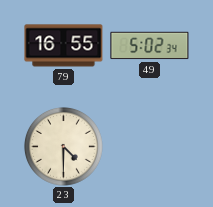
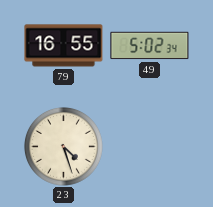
23: 4:30 -> 4:27 (64, 147)
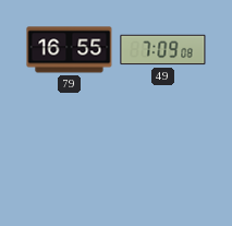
49: 5:02 -> 7:09 (163, 50)
23: 4:27 -> none (64, 147)
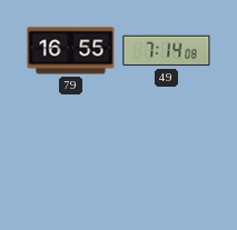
49: 7:09 -> 7:14 (167, 51)
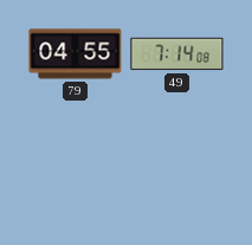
79: 16:55 -> 04:55 (76, 54)
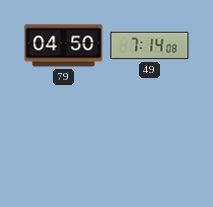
79: 04:55 -> 04:50 (64, 46)
